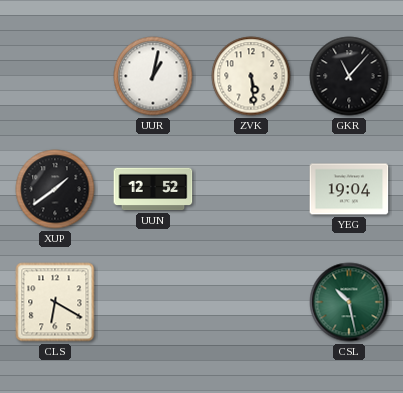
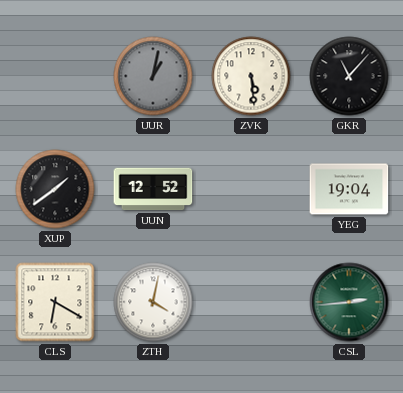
UUR dial: white -> grey (153, 76)
ZTH: none -> 4:02 (153, 302)
CSL: 10:28 -> 2:44 (349, 302)
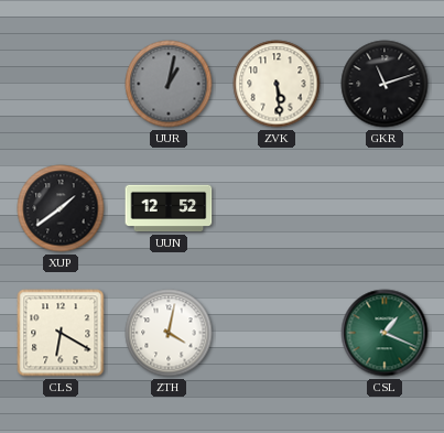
GKR: 11:07 -> 11:12 (385, 84)
YEG: 19:04 -> none (349, 189)
CSL: 2:44 -> 1:19 (385, 333)
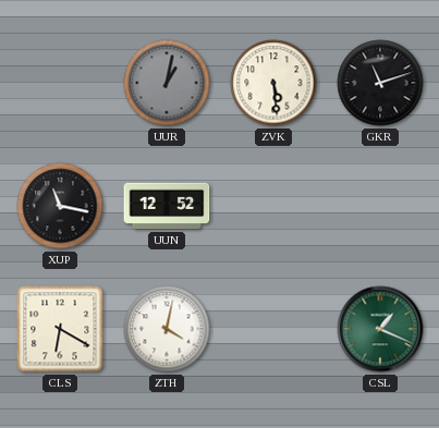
XUP: 1:39 -> 11:17 (60, 206)
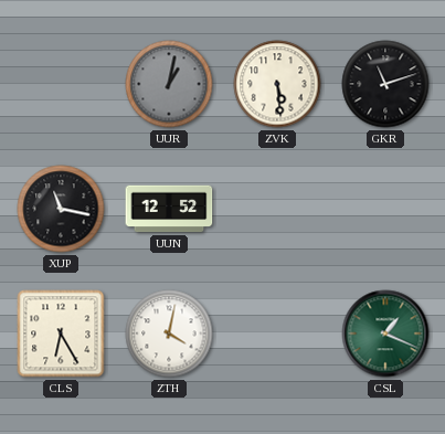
CLS: 6:20 -> 6:25 (61, 334)
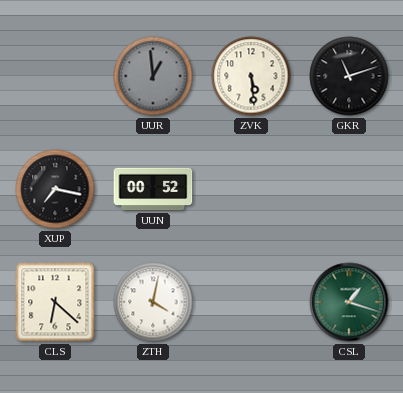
UUR: 1:02 -> 12:59 (153, 76)
XUP: 11:17 -> 7:17 (55, 189)
UUN: 12:52 -> 00:52 (153, 189)
CLS: 6:25 -> 6:22 (55, 302)
CSL: 1:19 -> 1:18 (349, 302)
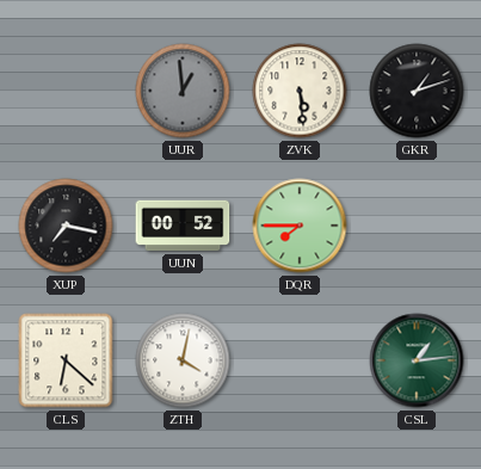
GKR: 11:12 -> 1:12 (417, 91)
DQR: none -> 7:45 (300, 226)
CSL: 1:18 -> 1:14 (417, 360)
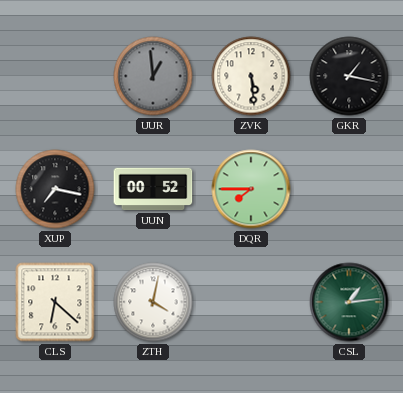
GKR: 1:12 -> 1:17 (349, 76)
